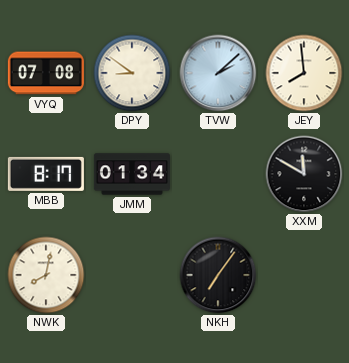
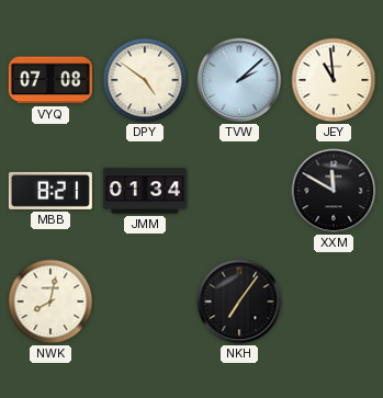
DPY: 8:51 -> 4:51 (145, 80)
JEY: 7:59 -> 10:59 (334, 80)
MBB: 8:17 -> 8:21 (50, 191)
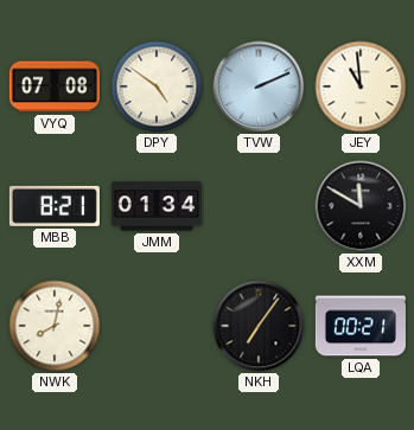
TVW: 2:08 -> 2:11 (259, 86)
LQA: none -> 00:21 (361, 326)
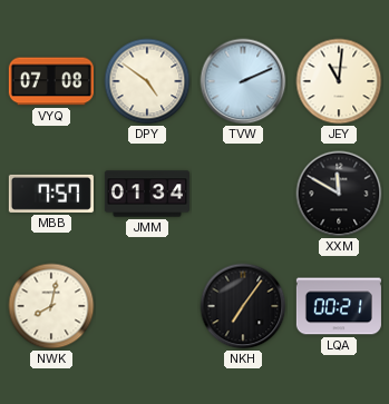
JEY: 10:59 -> 11:01 (339, 81)
MBB: 8:21 -> 7:57 (51, 194)
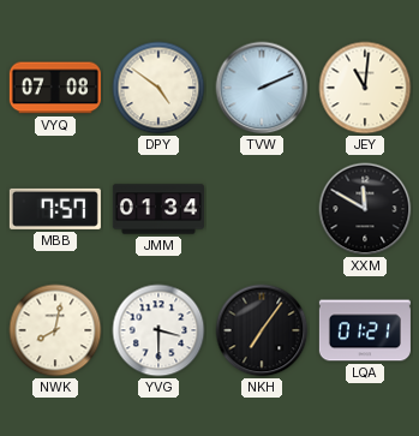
YVG: none -> 3:30 (158, 330)
LQA: 00:21 -> 01:21 (365, 330)
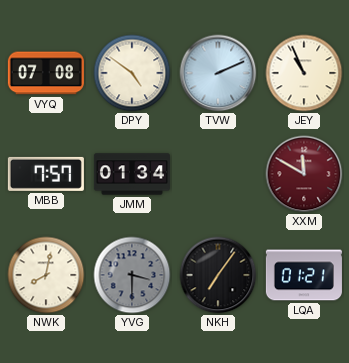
JEY: 11:01 -> 10:56 (304, 73)
XXM dial: black -> burgundy (304, 174)
YVG dial: white -> grey (132, 275)
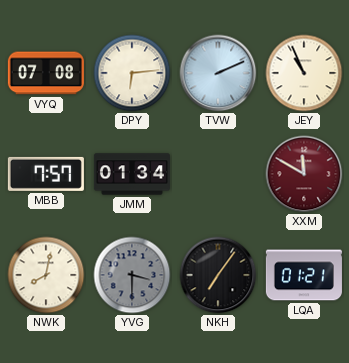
DPY: 4:51 -> 6:14 (132, 73)
